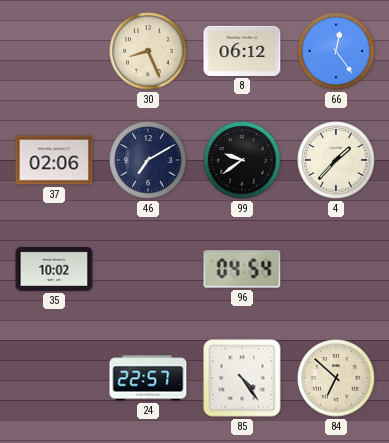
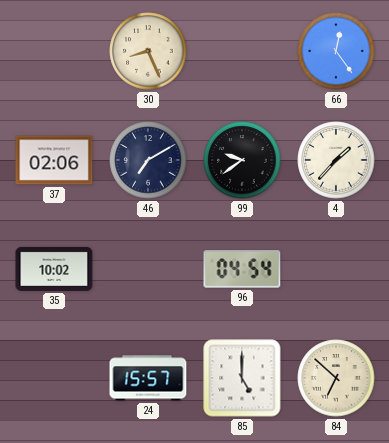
8: 06:12 -> none (242, 51)
24: 22:57 -> 15:57 (148, 378)
85: 4:24 -> 5:00 (242, 378)
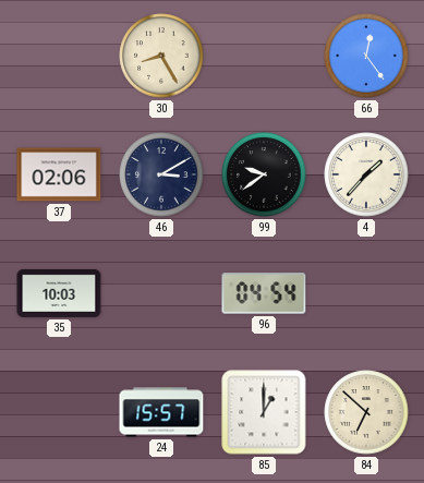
30: 8:26 -> 8:25 (161, 56)
46: 7:10 -> 3:10 (161, 174)
35: 10:02 -> 10:03 (59, 293)
85: 5:00 -> 1:00 (264, 412)
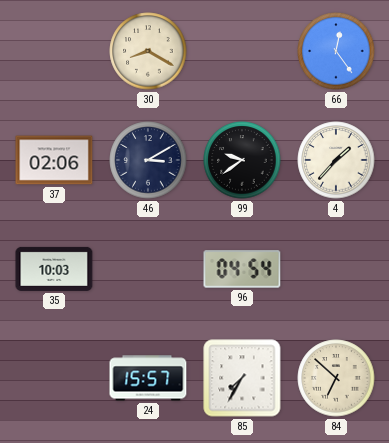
30: 8:25 -> 8:20 (148, 51)
85: 1:00 -> 7:35 (242, 378)
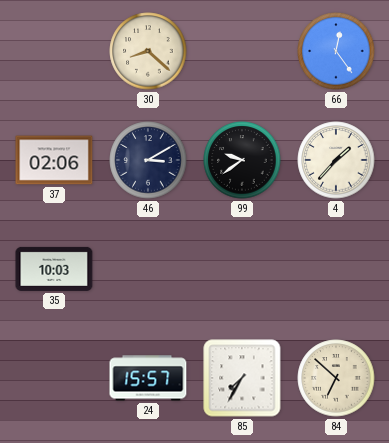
30: 8:20 -> 8:22 (148, 51)
96: 04:54 -> none (242, 269)
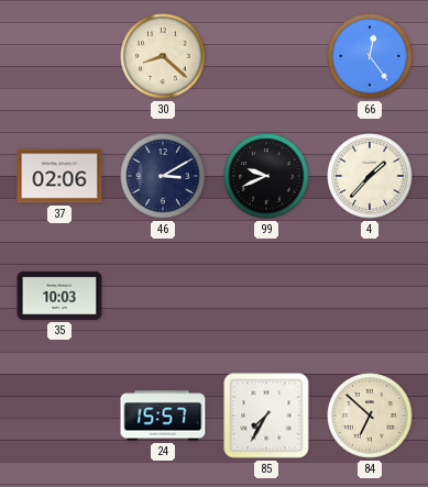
99: 9:39 -> 9:41 (266, 176)
